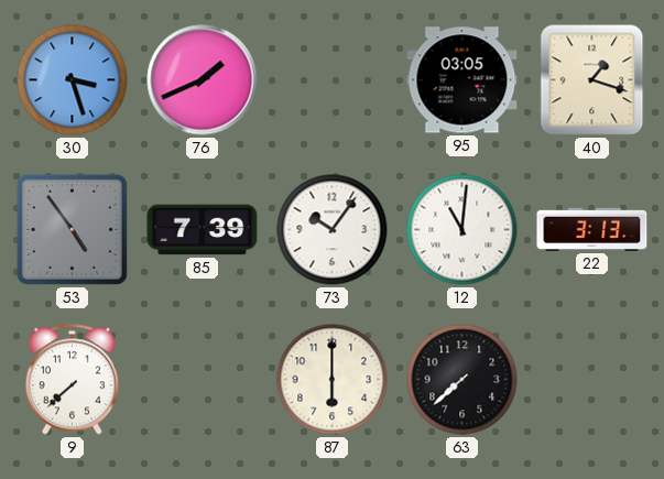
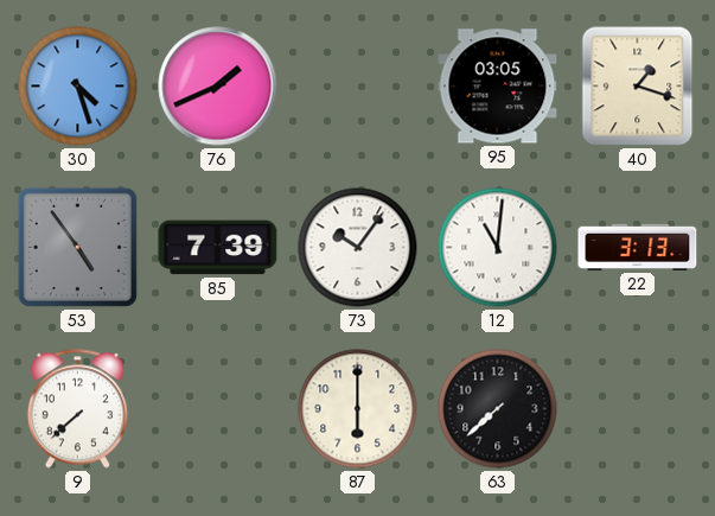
30: 3:27 -> 4:27 (78, 87)
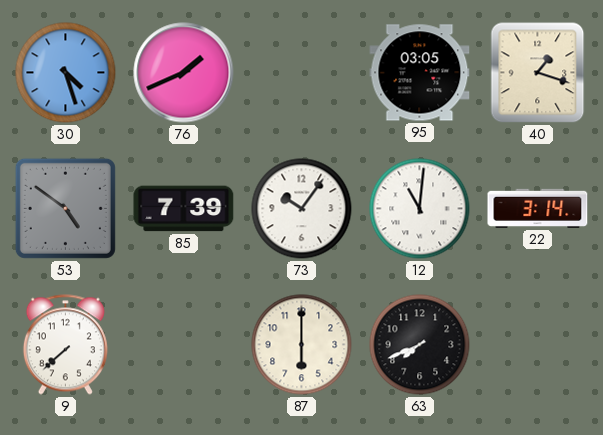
53: 4:54 -> 4:51 (65, 208)
22: 3:13 -> 3:14 (538, 208)
63: 7:38 -> 7:41 (420, 345)
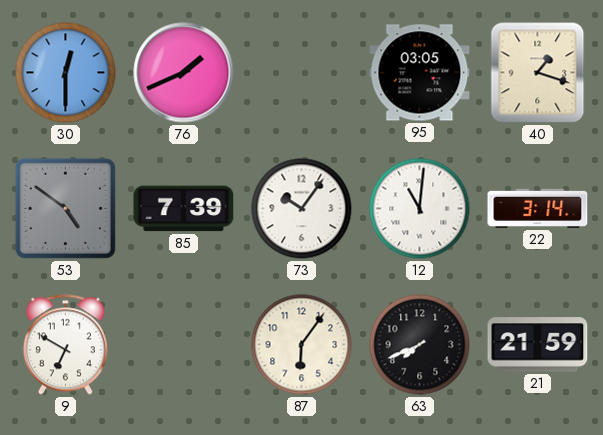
30: 4:27 -> 12:30 (66, 73)
9: 7:38 -> 6:50 (65, 345)
87: 6:00 -> 6:06 (302, 345)
21: none -> 21:59 (538, 345)
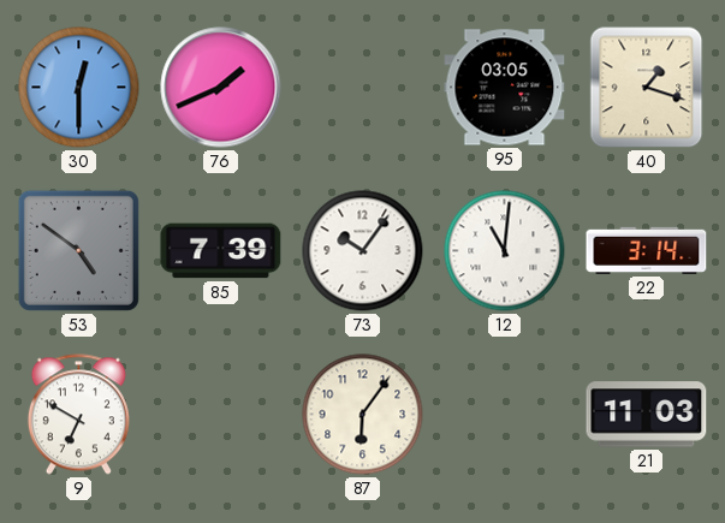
63: 7:41 -> none (420, 345)
21: 21:59 -> 11:03 (647, 415)
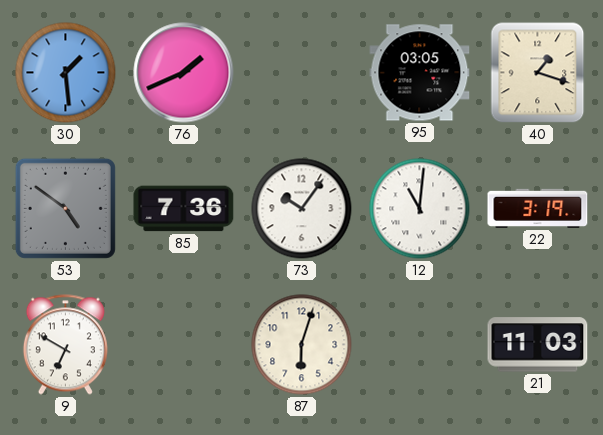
30: 12:30 -> 1:29 (66, 73)
85: 7:39 -> 7:36 (184, 209)
22: 3:14 -> 3:19 (538, 208)
87: 6:06 -> 6:03 (302, 345)
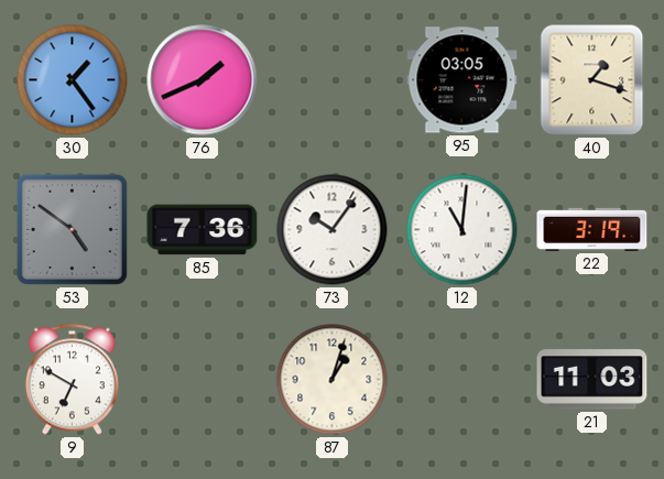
30: 1:29 -> 1:24 (73, 80)
87: 6:03 -> 1:03 (333, 380)
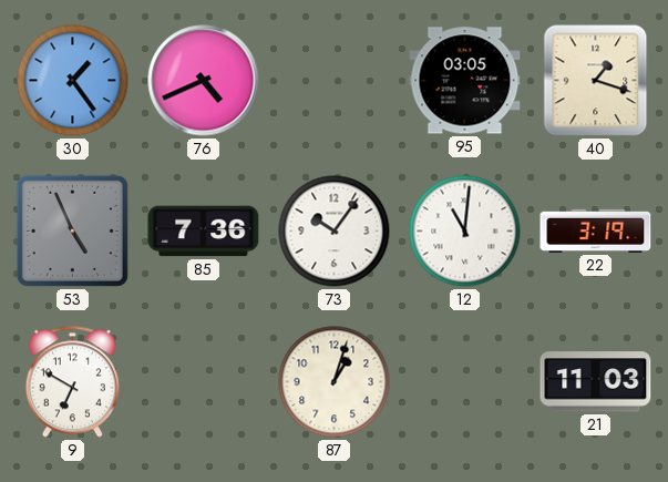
76: 1:41 -> 4:41 (204, 81)
53: 4:51 -> 4:56 (72, 230)
